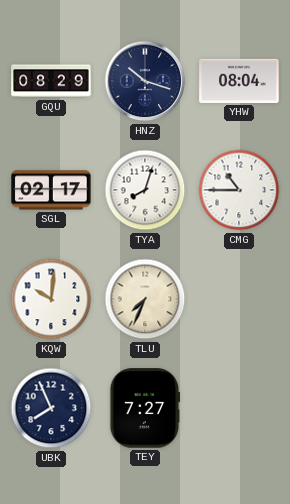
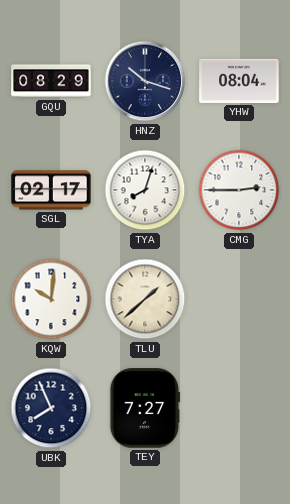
CMG: 10:45 -> 2:45 (239, 190)
TLU: 7:34 -> 1:38 (145, 299)
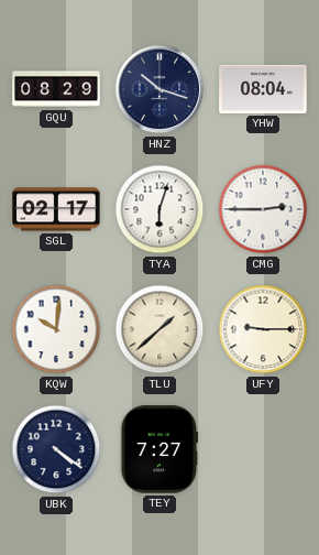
TYA: 8:03 -> 6:03 (159, 209)
UFY: none -> 9:15 (263, 329)
UBK: 7:56 -> 4:21 (56, 449)
